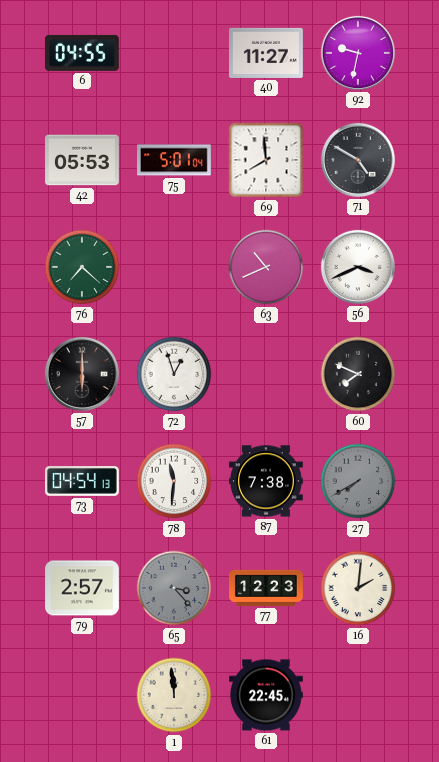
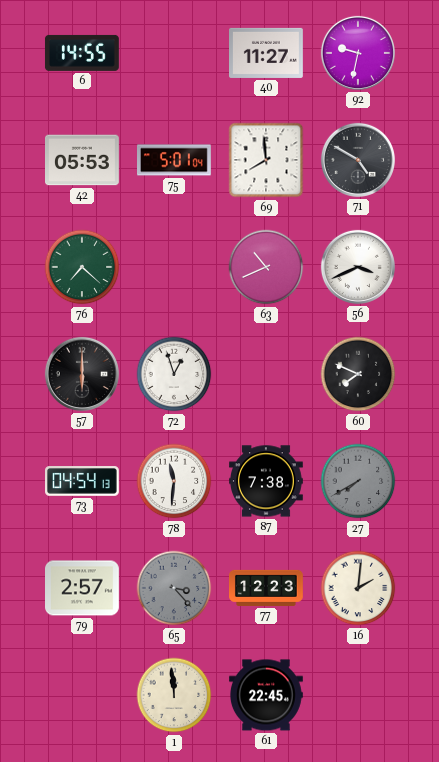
6: 04:55 -> 14:55 (82, 53)
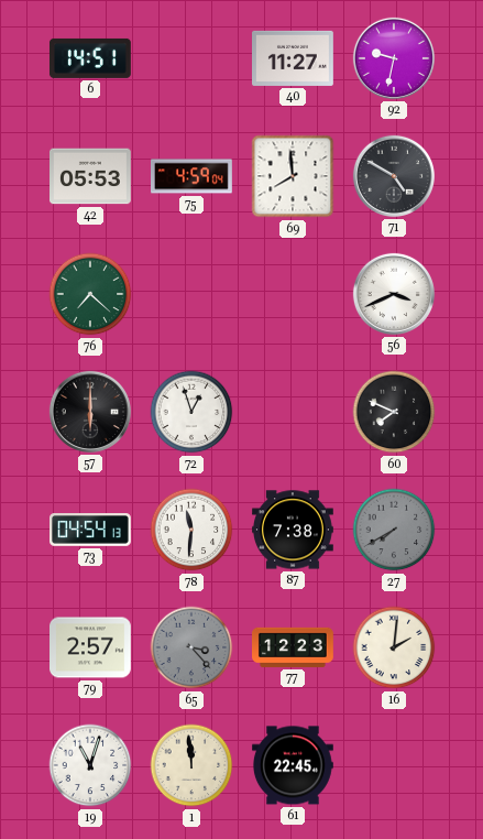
6: 14:55 -> 14:51 (90, 58)
75: 5:01 -> 4:59 (193, 176)
63: 10:41 -> none (266, 267)
19: none -> 11:03 (90, 765)
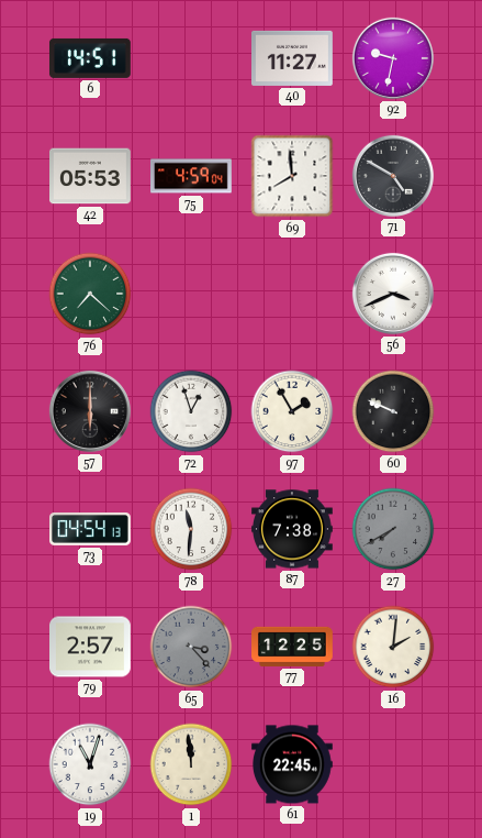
97: none -> 1:55 (292, 411)
60: 7:49 -> 9:49 (393, 411)
77: 12:23 -> 12:25 (293, 647)
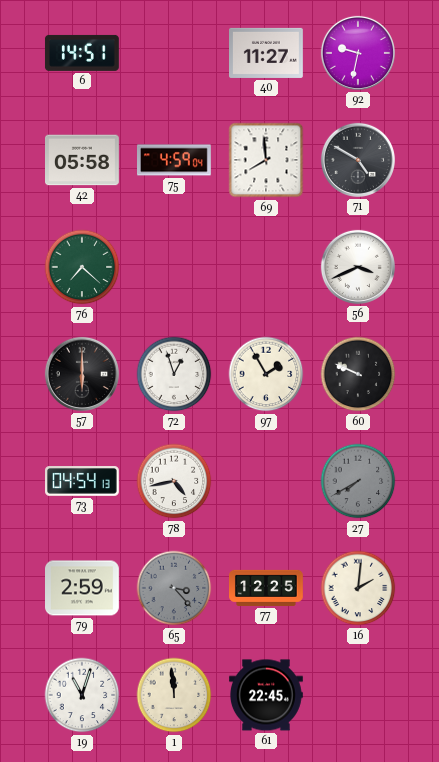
42: 05:53 -> 05:58 (83, 160)
78: 11:31 -> 4:43 (174, 481)
87: 7:38 -> none (293, 529)
79: 2:57 -> 2:59 (83, 588)
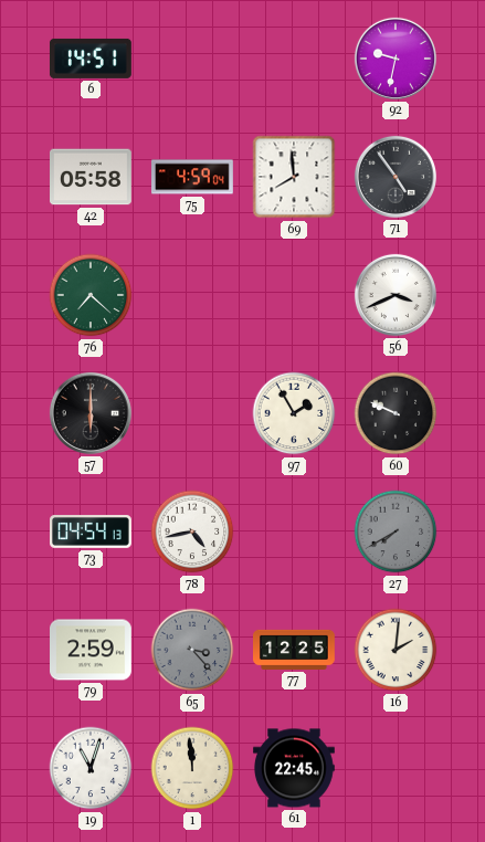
40: 11:27 -> none (267, 53)
71: 4:50 -> 4:54 (396, 177)
72: 12:57 -> none (174, 374)
